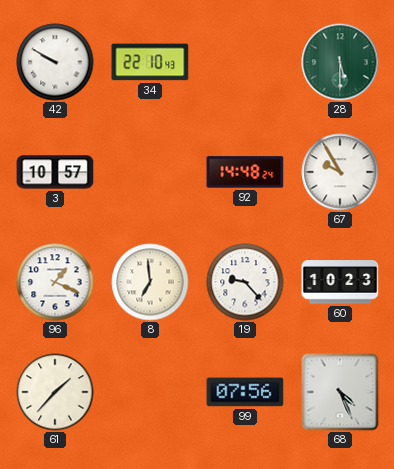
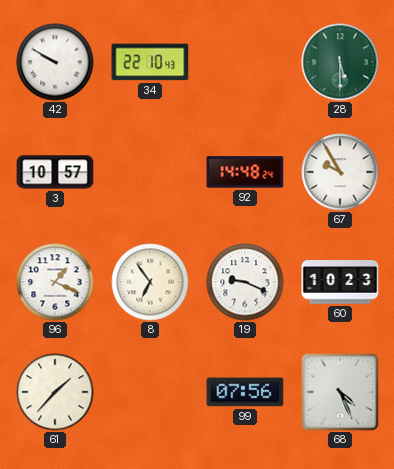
8: 6:59 -> 6:54 (150, 282)
19: 9:23 -> 9:19 (245, 282)
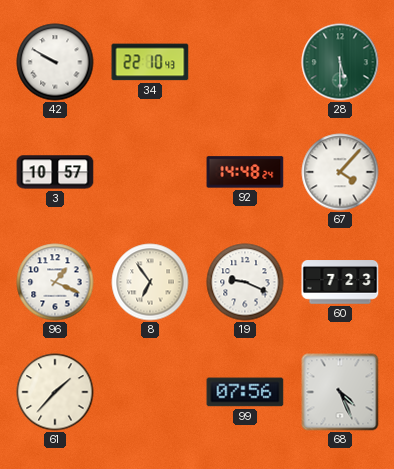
67: 9:55 -> 4:07 (340, 172)
60: 10:23 -> 7:23 (340, 282)
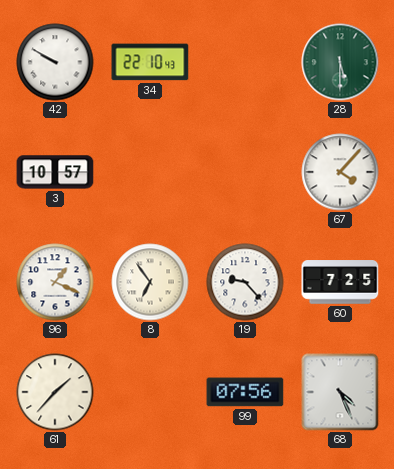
92: 14:48 -> none (245, 172)
19: 9:19 -> 9:23 (245, 282)
60: 7:23 -> 7:25 (340, 282)
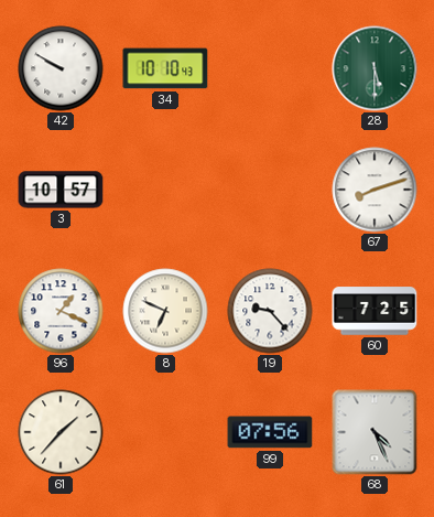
34: 22:10 -> 10:10 (165, 68)
67: 4:07 -> 8:12 (375, 190)
8: 6:54 -> 6:49 (165, 311)
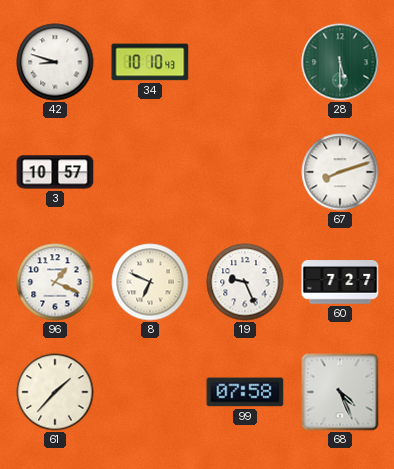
42: 9:50 -> 8:48 (55, 62)
19: 9:23 -> 9:26 (245, 282)
60: 7:25 -> 7:27 (340, 282)
99: 07:56 -> 07:58 (245, 392)
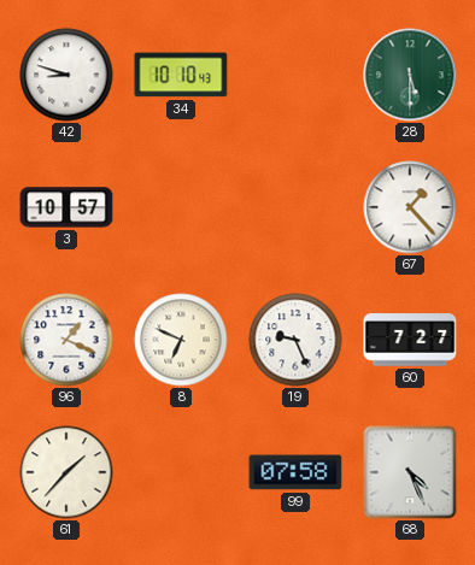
67: 8:12 -> 1:23 (410, 207)
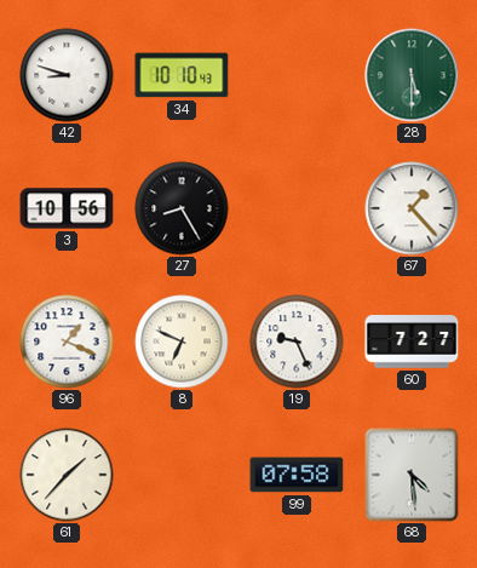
3: 10:57 -> 10:56 (67, 208)
27: none -> 8:25 (182, 208)
68: 4:26 -> 4:29 (412, 475)
